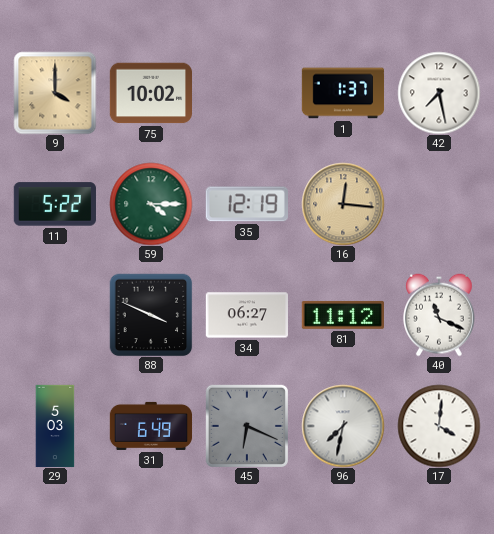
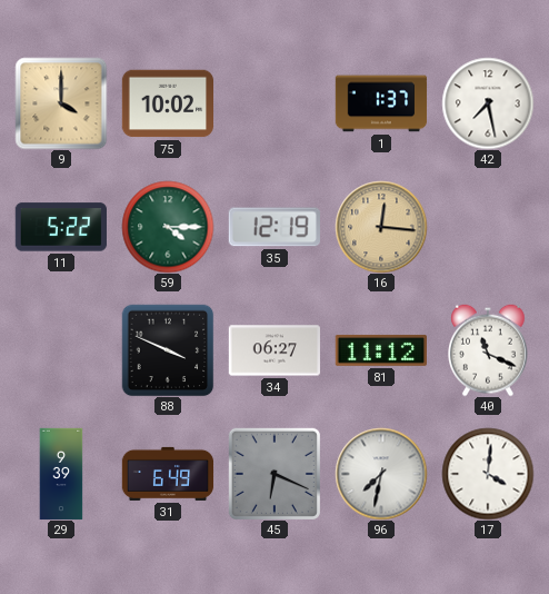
29: 5:03 -> 9:39 (61, 474)
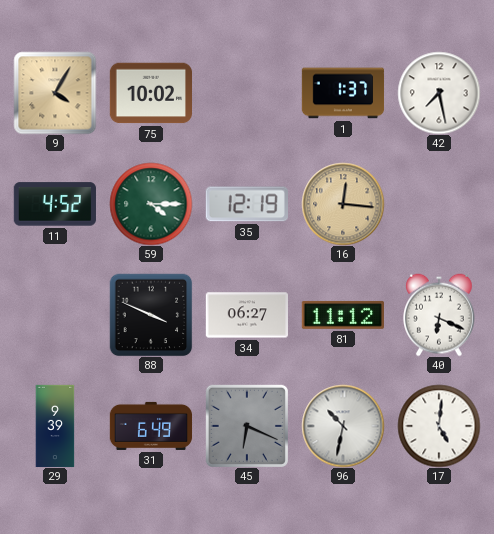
9: 4:00 -> 4:05 (55, 93)
11: 5:22 -> 4:52 (55, 204)
40: 11:19 -> 6:19 (439, 315)
96: 7:32 -> 10:32 (343, 426)
17: 4:01 -> 5:01 (439, 426)
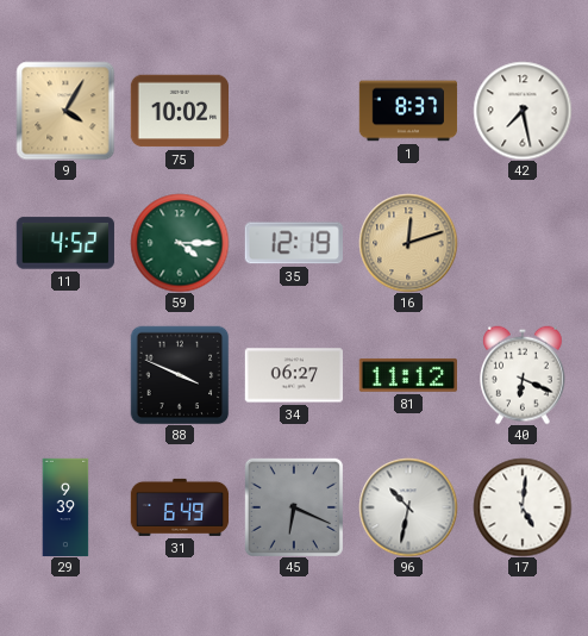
1: 1:37 -> 8:37 (408, 111)
16: 12:16 -> 12:12 (408, 243)
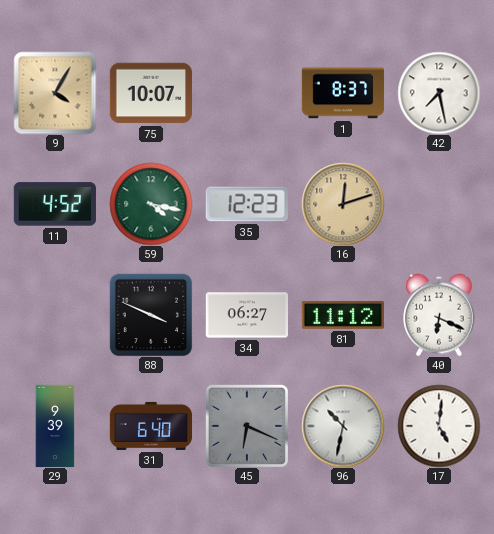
75: 10:02 -> 10:07 (150, 93)
59: 4:15 -> 4:17 (151, 204)
35: 12:19 -> 12:23 (247, 204)
31: 6:49 -> 6:40 (151, 426)
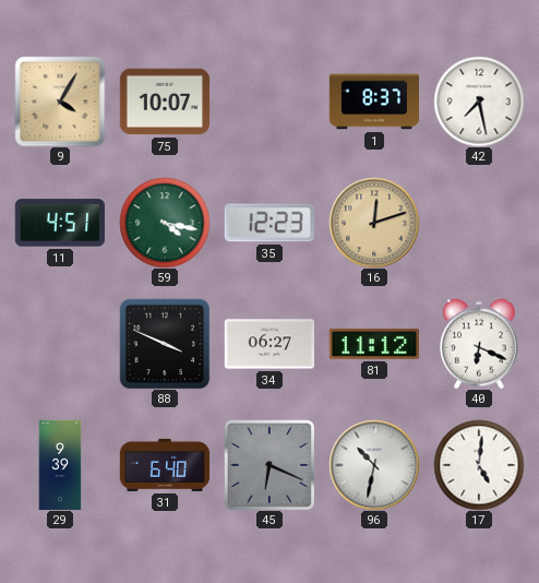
11: 4:52 -> 4:51 (60, 223)
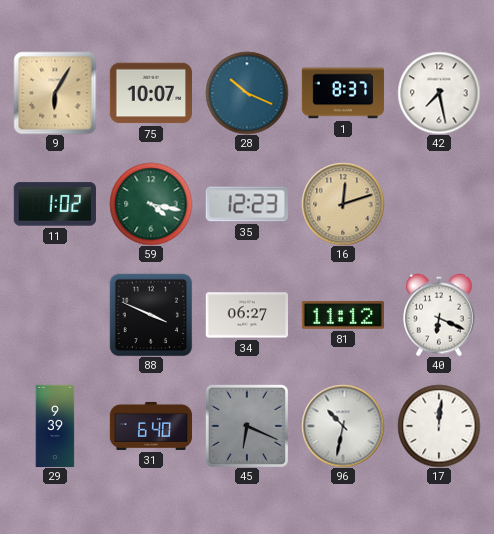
9: 4:05 -> 6:05 (55, 93)
28: none -> 10:19 (247, 93)
11: 4:51 -> 1:02 (55, 204)
17: 5:01 -> 12:01 (439, 426)
